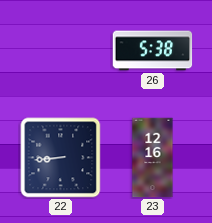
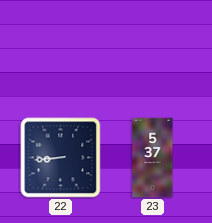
26: 5:38 -> none (153, 51)
23: 12:16 -> 5:37 (153, 158)
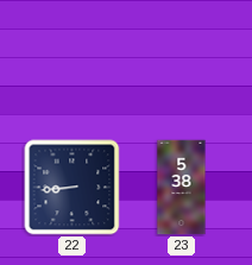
23: 5:37 -> 5:38 (182, 188)
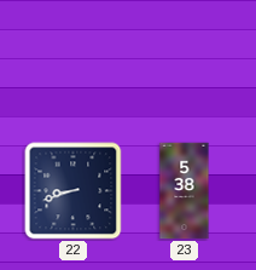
22: 8:44 -> 8:42 (74, 191)
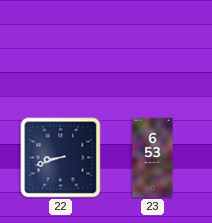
23: 5:38 -> 6:53 (153, 158)
